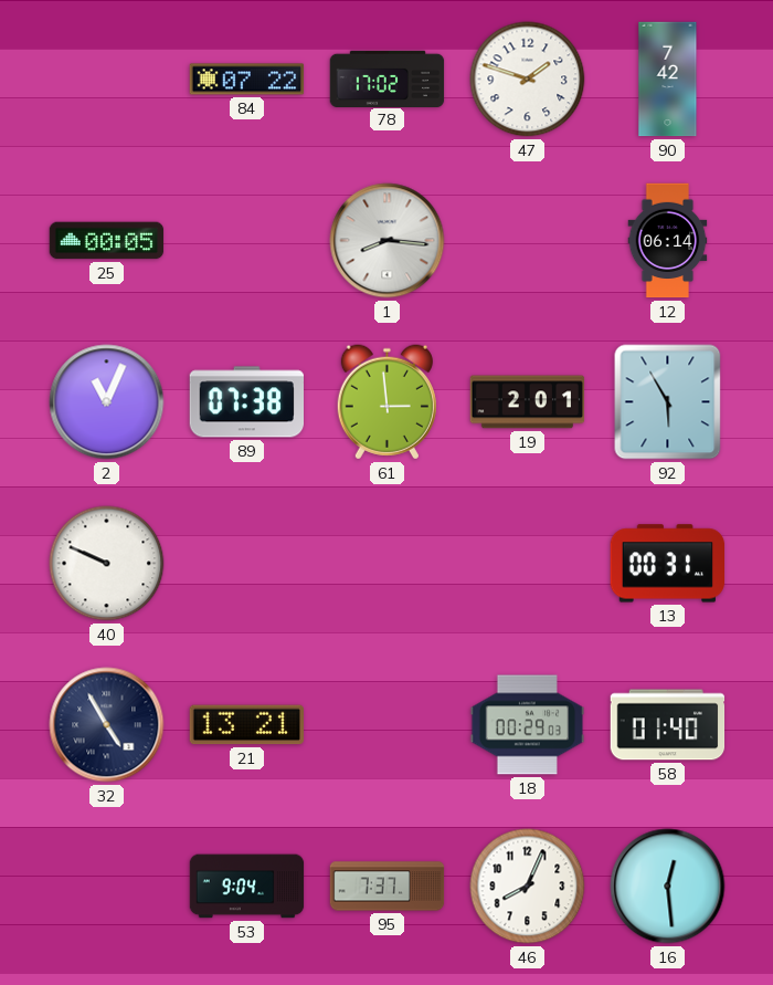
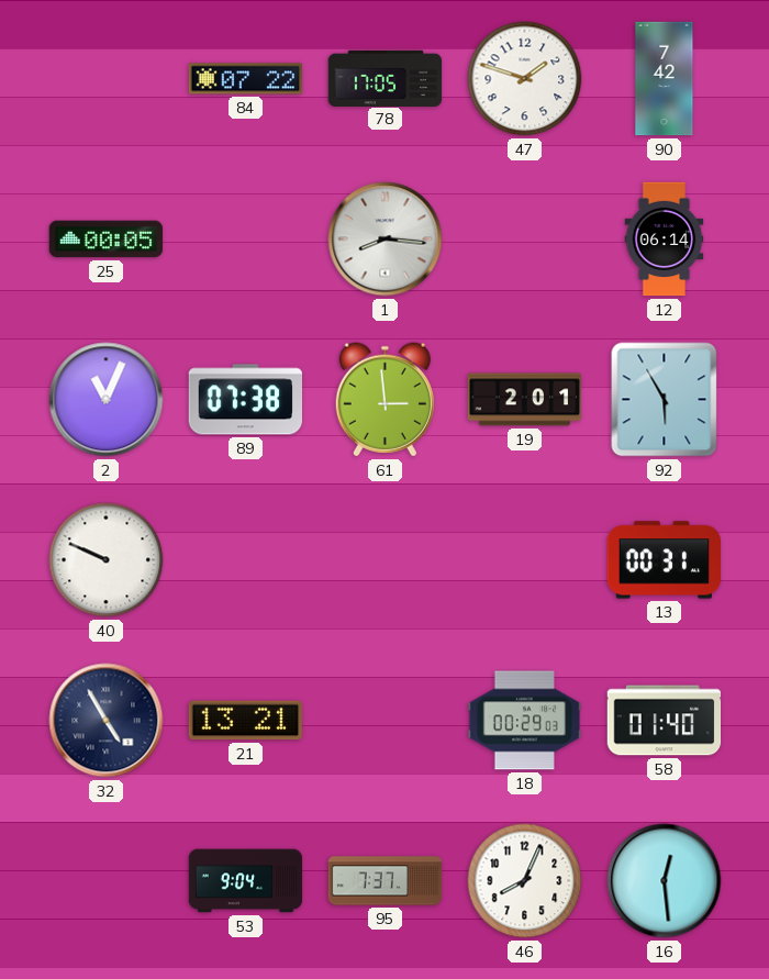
78: 17:02 -> 17:05 (386, 78)
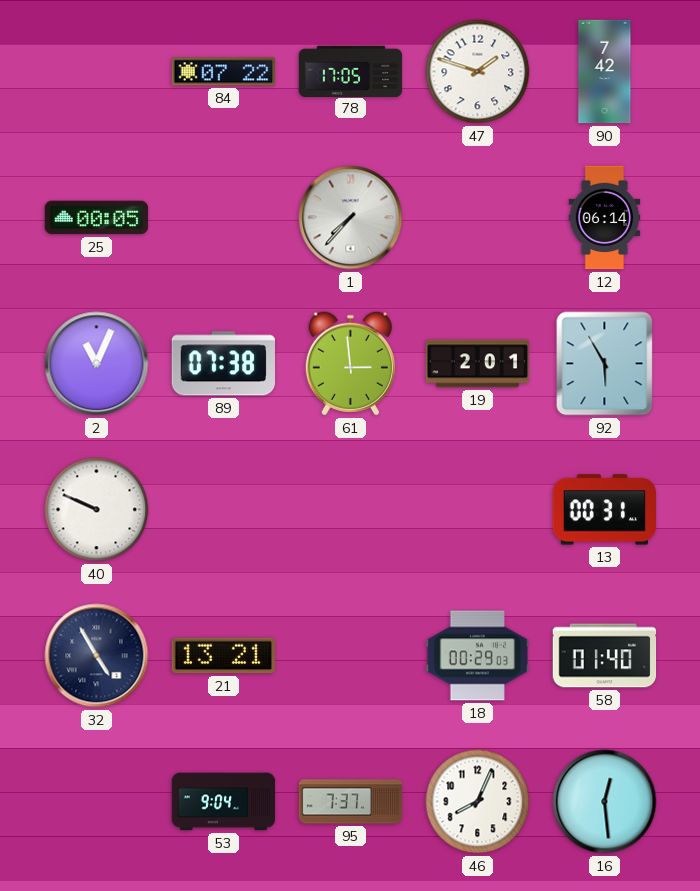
1: 8:16 -> 7:37 (351, 218)
